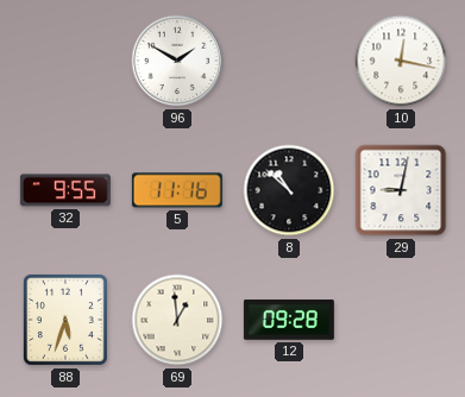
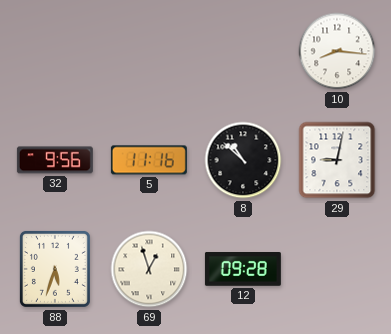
96: 1:50 -> none (177, 61)
10: 12:17 -> 8:16 (337, 51)
32: 9:55 -> 9:56 (55, 160)
69: 12:59 -> 12:57 (149, 269)
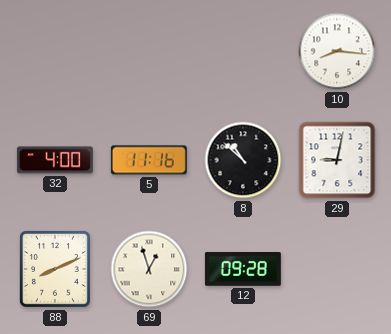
32: 9:56 -> 4:00 (55, 160)
88: 5:33 -> 8:11 (55, 269)
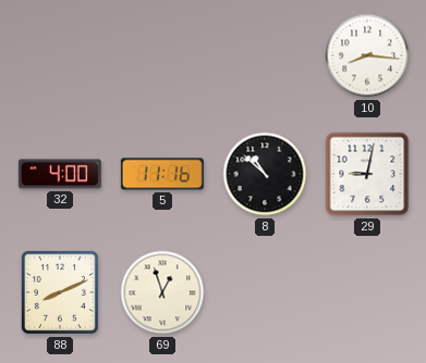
12: 09:28 -> none (243, 269)
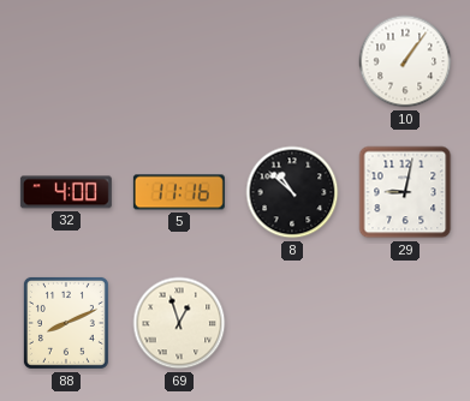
10: 8:16 -> 1:06 (405, 61)
